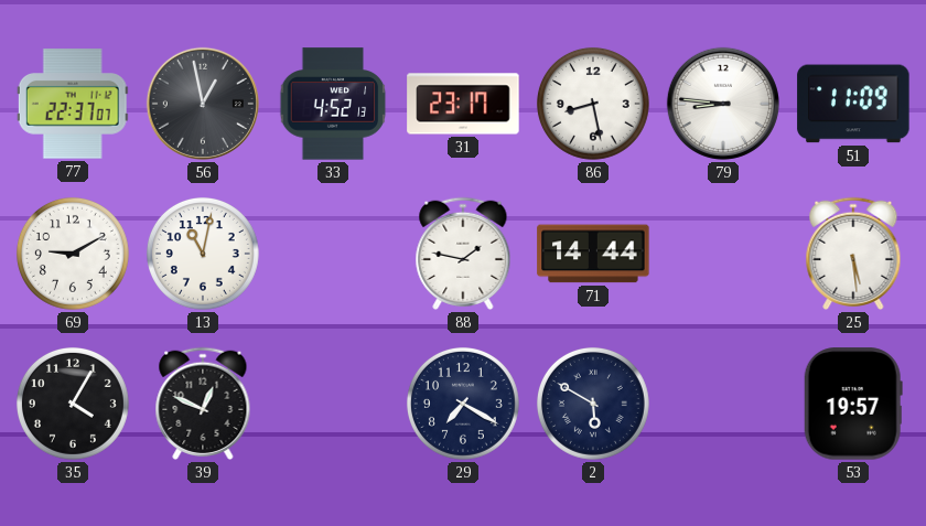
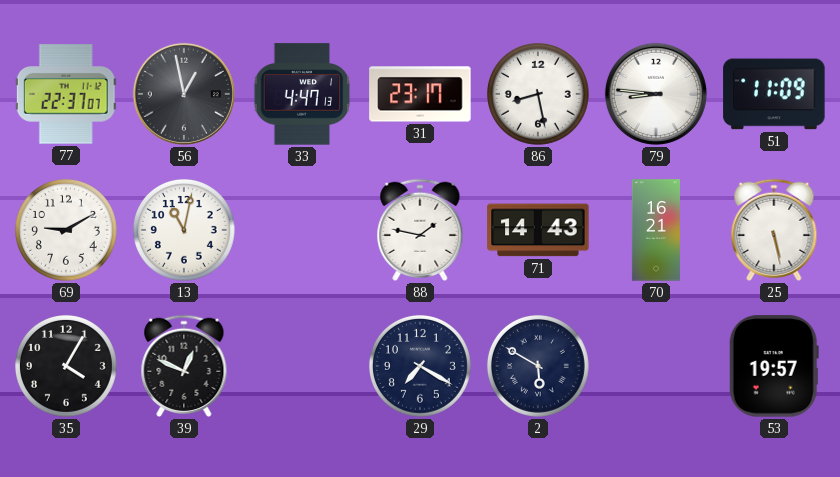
33: 4:52 -> 4:47 (302, 94)
71: 14:44 -> 14:43 (538, 230)
70: none -> 16:21 (656, 230)
25: 5:29 -> 5:28 (774, 230)
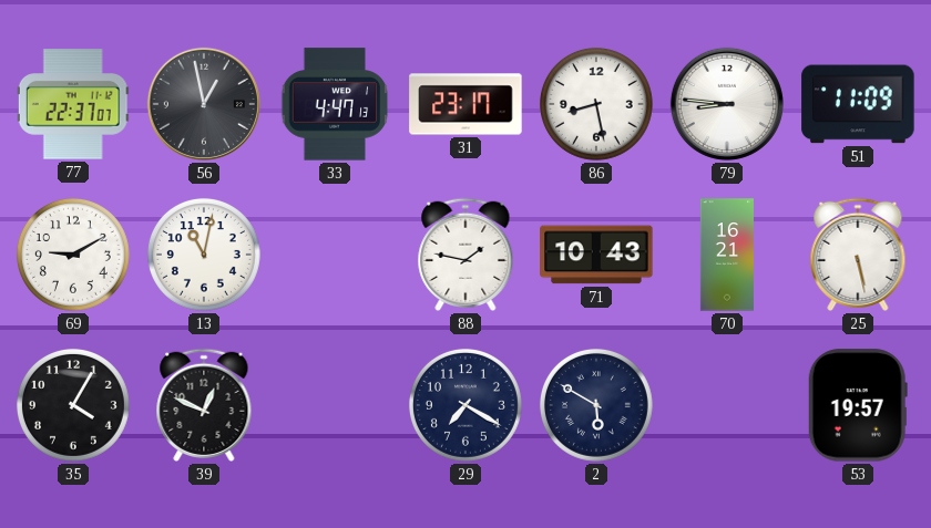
71: 14:43 -> 10:43 (596, 255)
